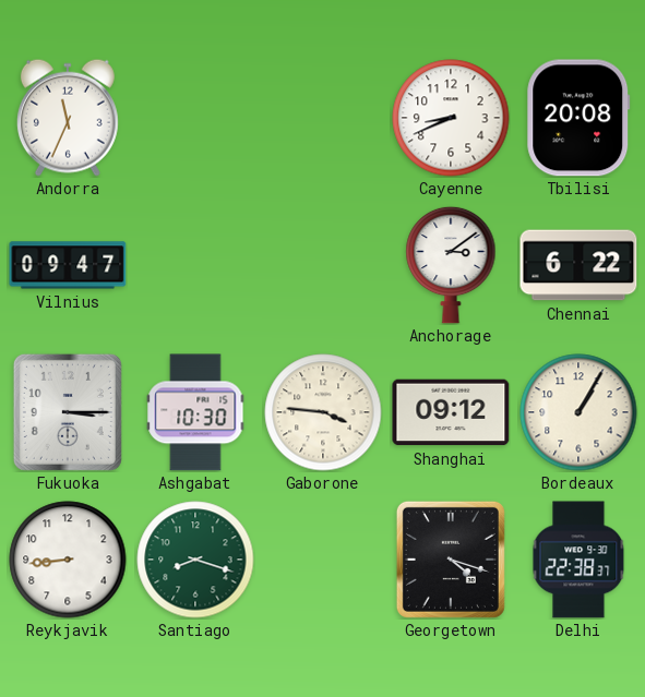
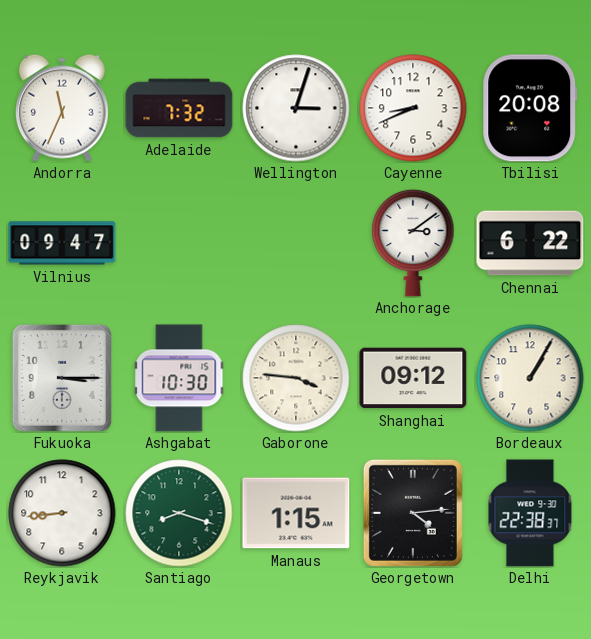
Adelaide: none -> 7:32 (179, 108)
Wellington: none -> 3:03 (296, 108)
Manaus: none -> 1:15 (296, 513)
Georgetown: 4:18 -> 4:14 (413, 513)
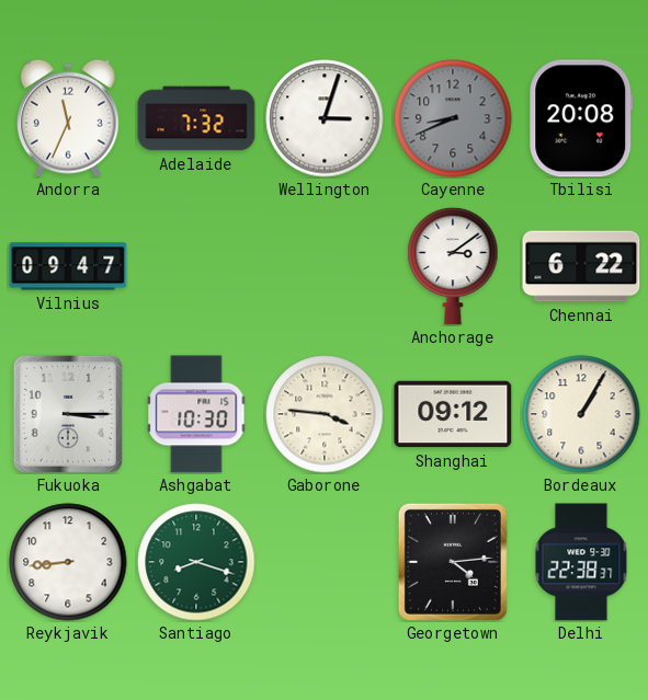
Cayenne dial: white -> grey (453, 118)
Manaus: 1:15 -> none (296, 513)
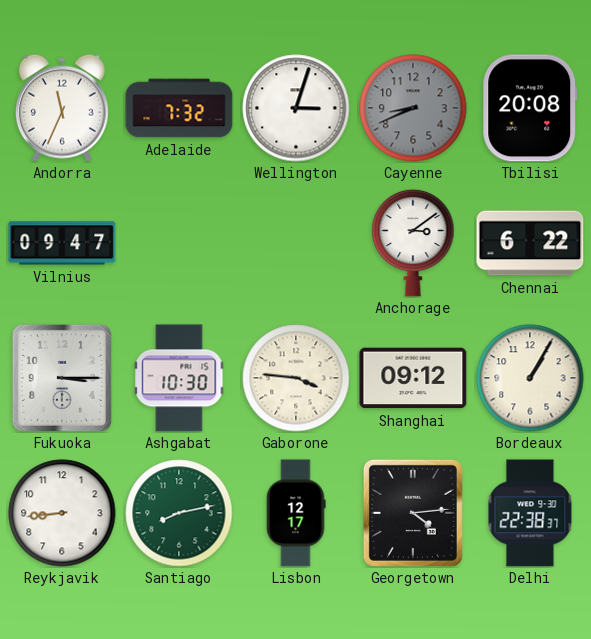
Santiago: 8:18 -> 8:13 (179, 513)
Lisbon: none -> 12:17 (296, 513)
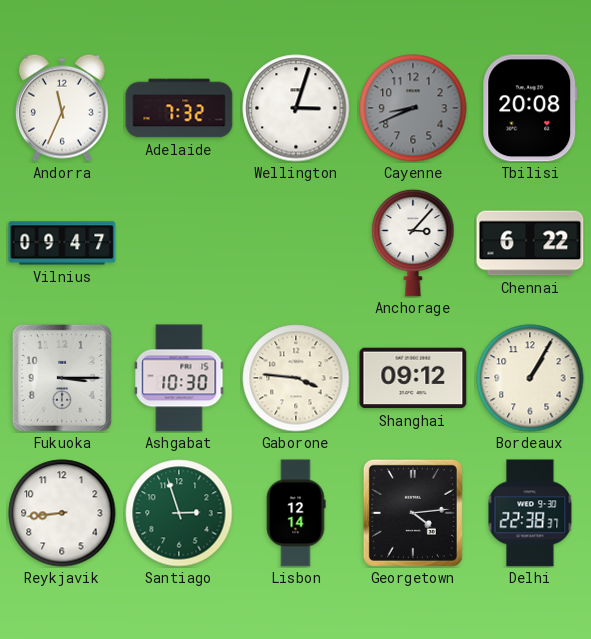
Anchorage: 3:09 -> 3:07 (413, 243)
Santiago: 8:13 -> 2:57 (179, 513)
Lisbon: 12:17 -> 12:14 (296, 513)
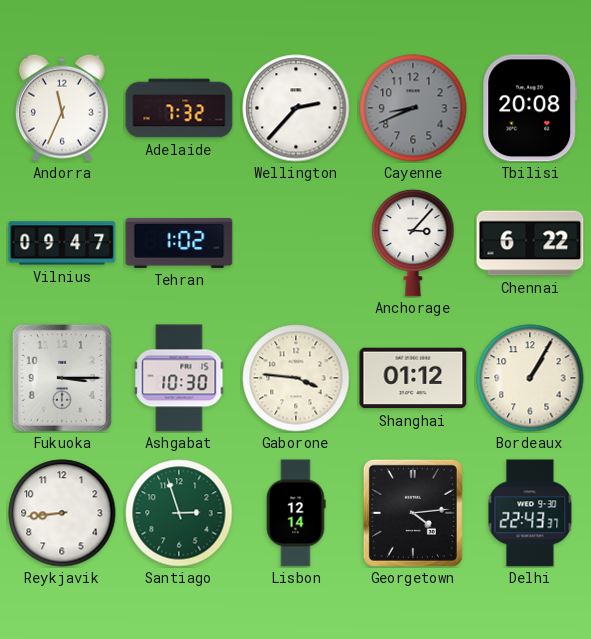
Wellington: 3:03 -> 2:37 (296, 108)
Tehran: none -> 1:02 (179, 243)
Shanghai: 09:12 -> 01:12 (413, 378)
Delhi: 22:38 -> 22:43 (530, 513)
